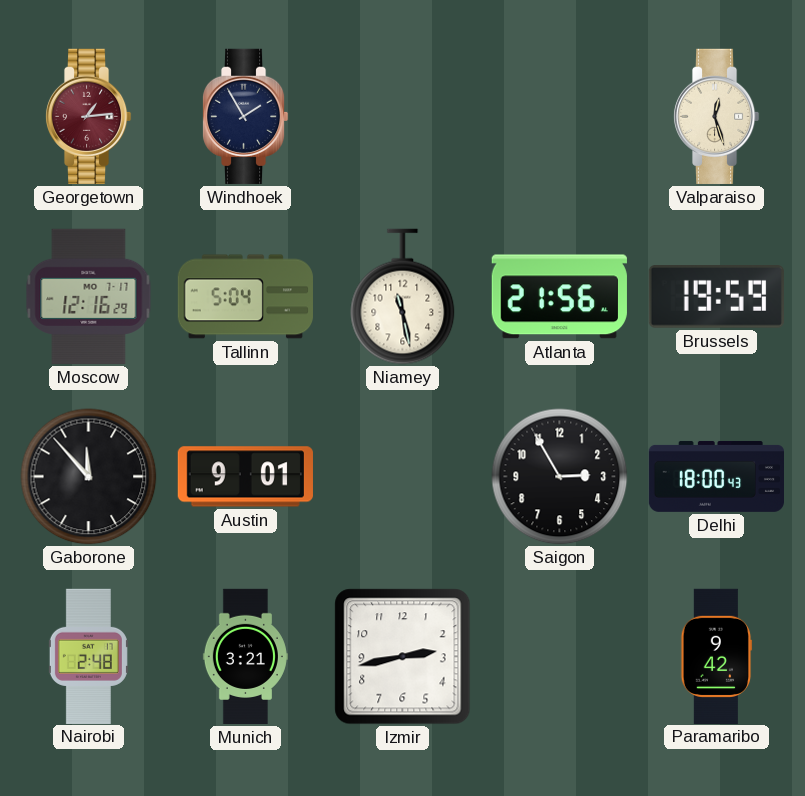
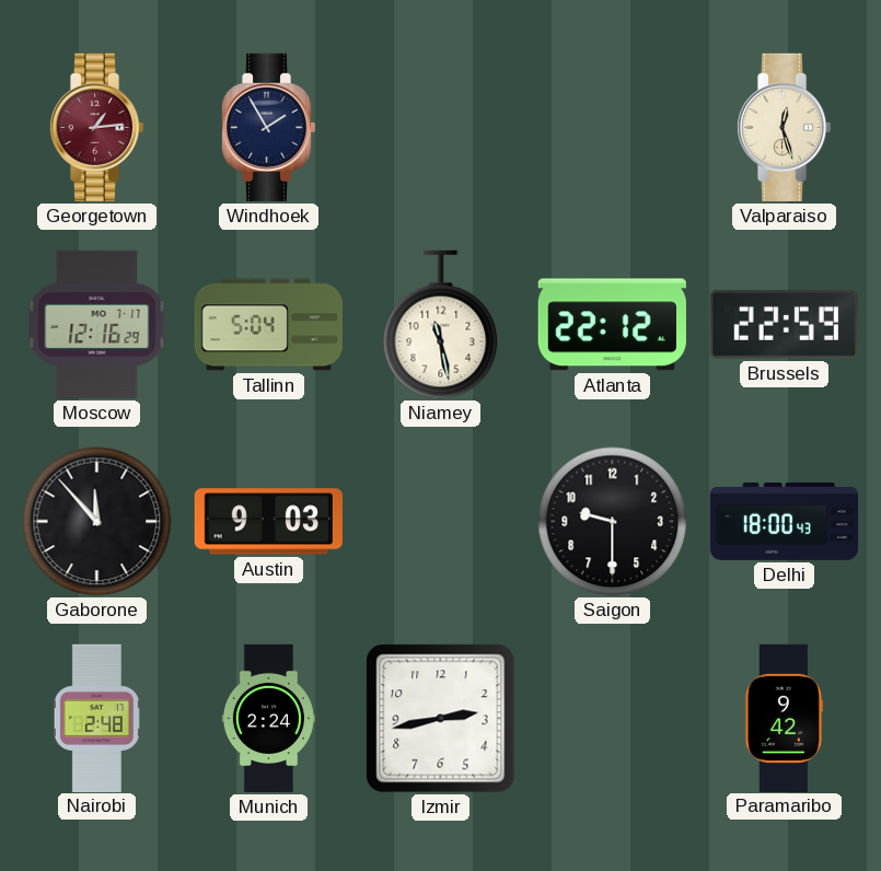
Atlanta: 21:56 -> 22:12 (612, 325)
Brussels: 19:59 -> 22:59 (784, 325)
Austin: 9:01 -> 9:03 (268, 522)
Saigon: 2:55 -> 9:30 (613, 522)
Munich: 3:21 -> 2:24 (268, 719)
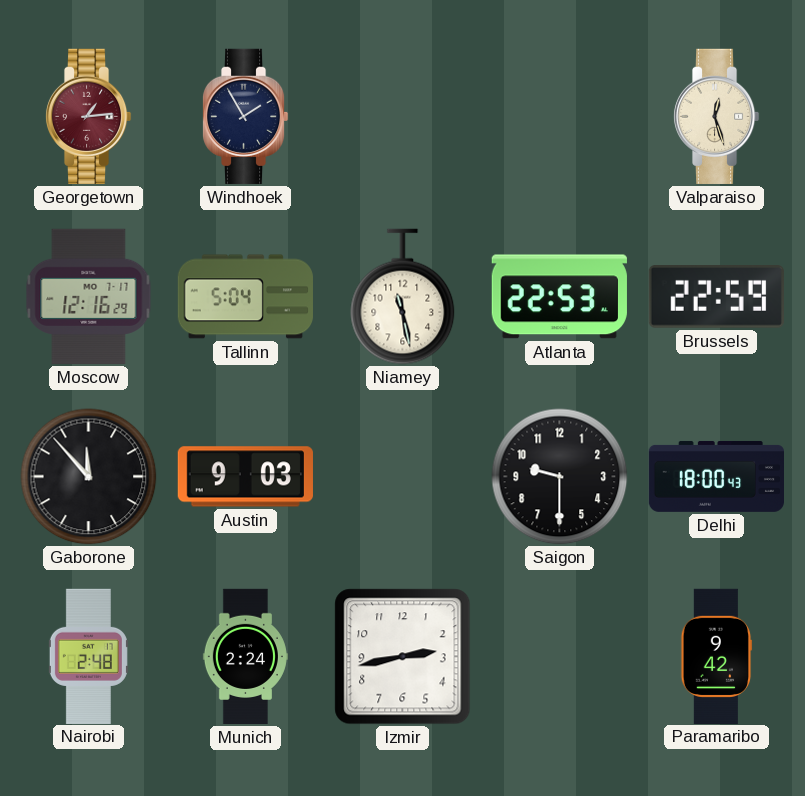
Atlanta: 22:12 -> 22:53 (559, 297)
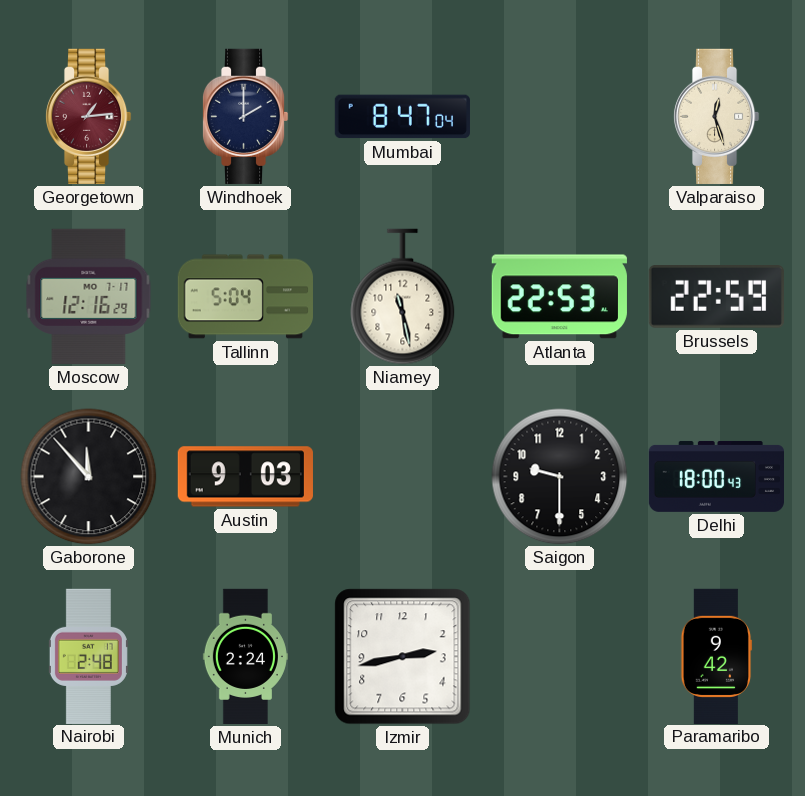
Windhoek: 1:55 -> 2:00 (245, 116)
Mumbai: none -> 8:47 (402, 117)
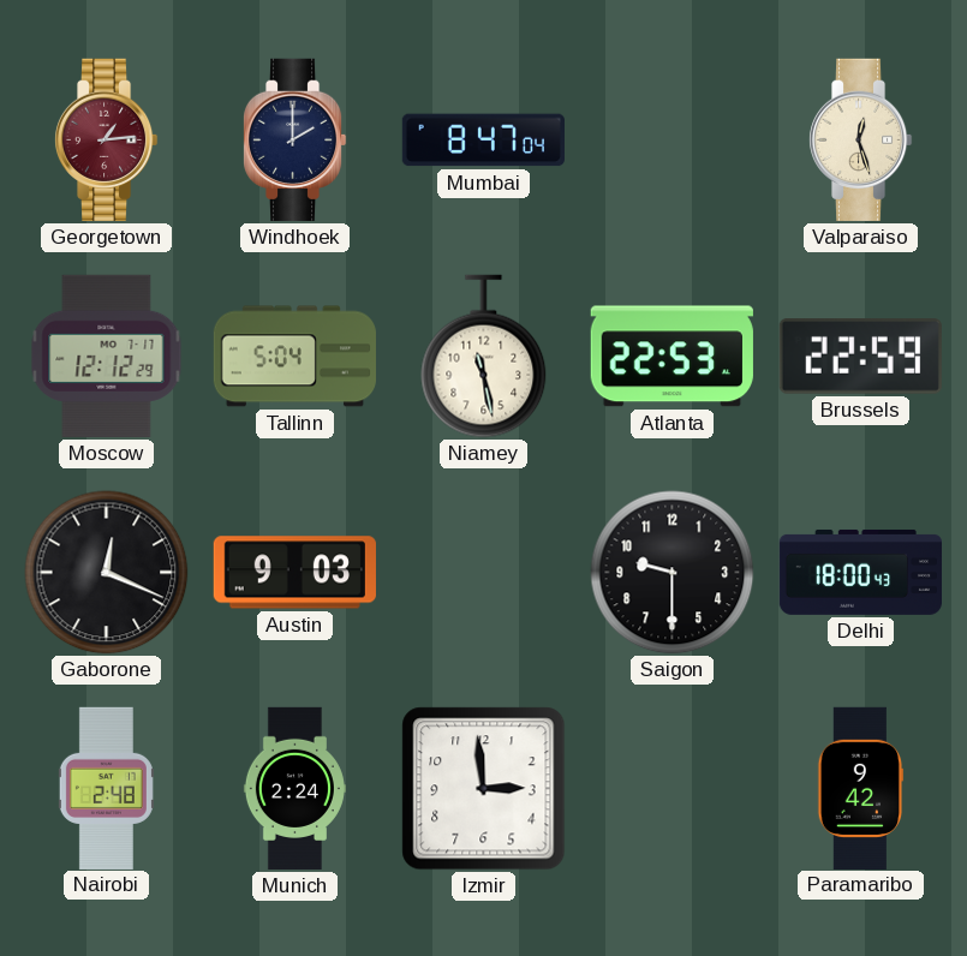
Moscow: 12:16 -> 12:12 (107, 355)
Gaborone: 11:53 -> 12:19 (107, 573)
Izmir: 2:43 -> 2:59 (484, 789)
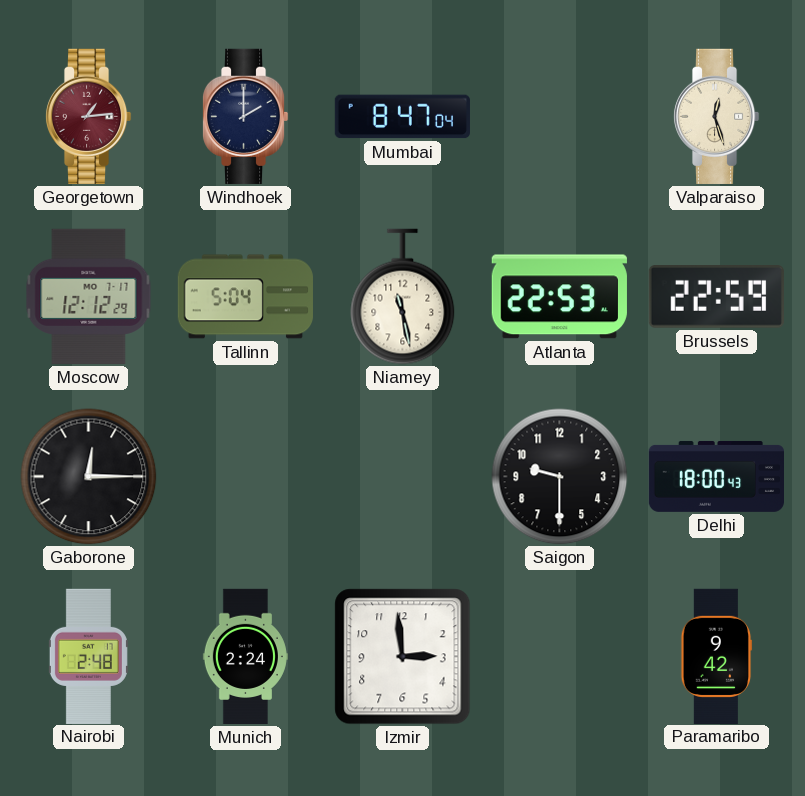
Gaborone: 12:19 -> 12:15 (89, 477)
Austin: 9:03 -> none (294, 573)
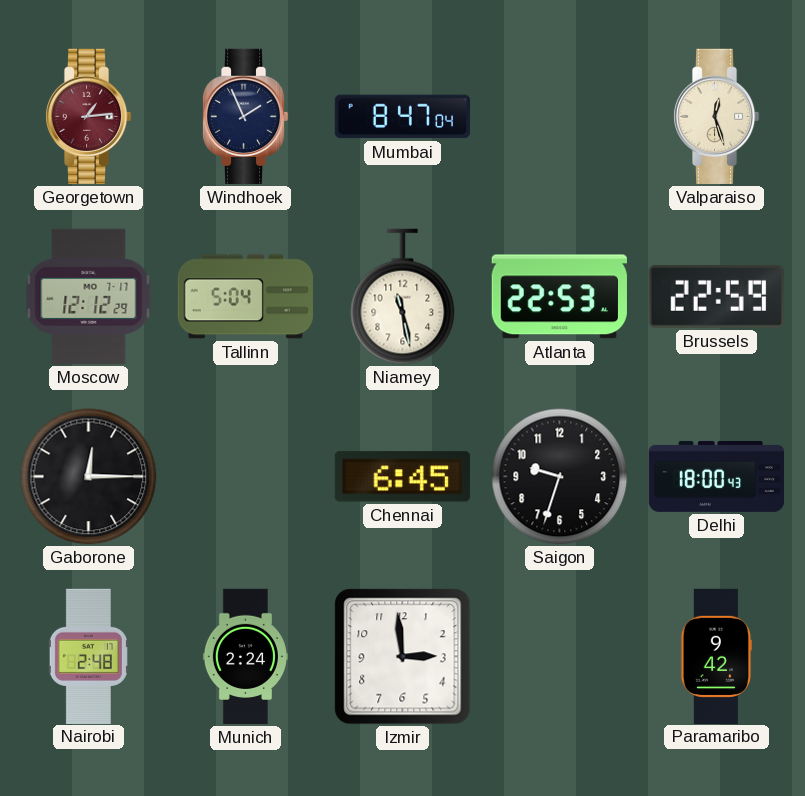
Windhoek: 2:00 -> 1:56 (245, 116)
Chennai: none -> 6:45 (402, 477)
Saigon: 9:30 -> 9:33 (560, 477)
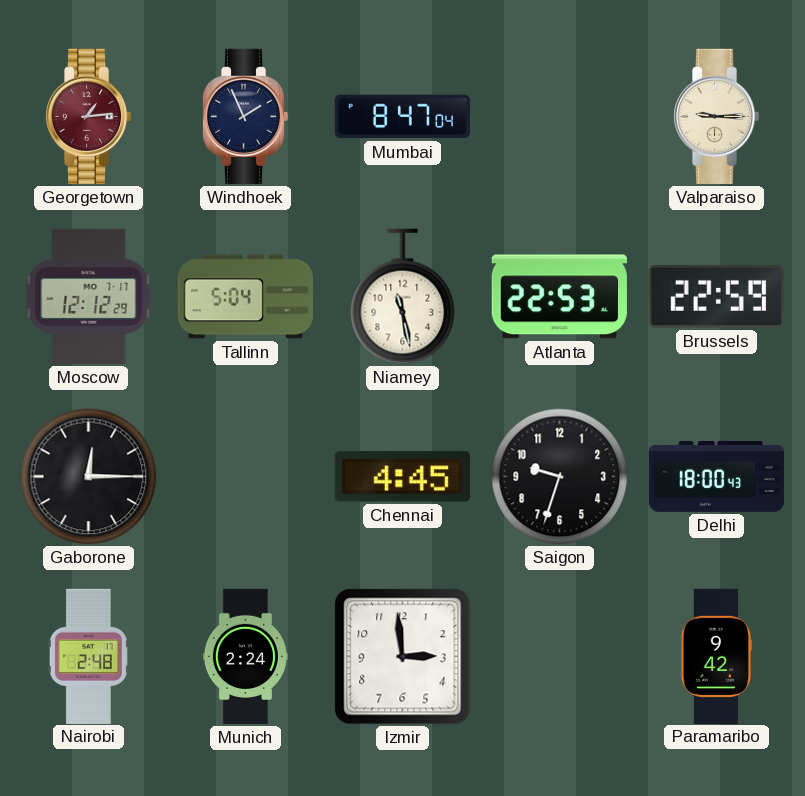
Valparaiso: 12:27 -> 9:15 (716, 116)
Chennai: 6:45 -> 4:45 (402, 477)
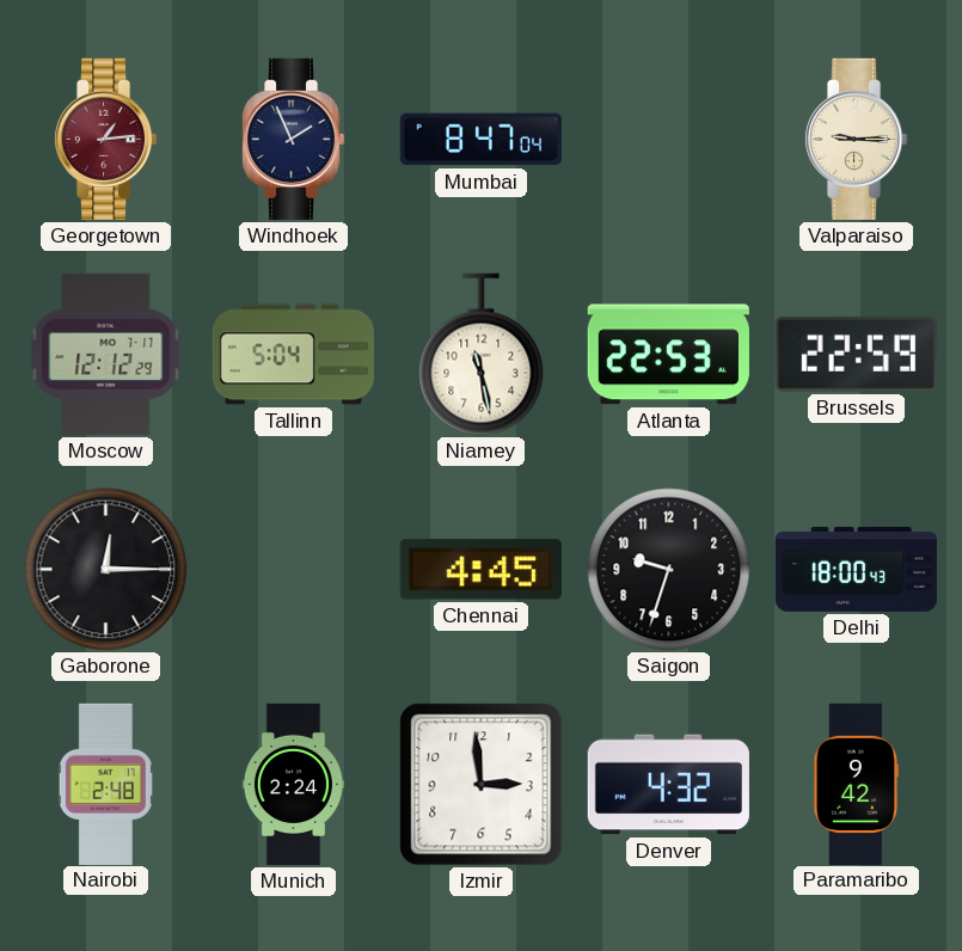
Denver: none -> 4:32 (668, 785)
